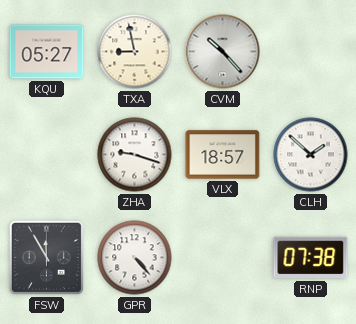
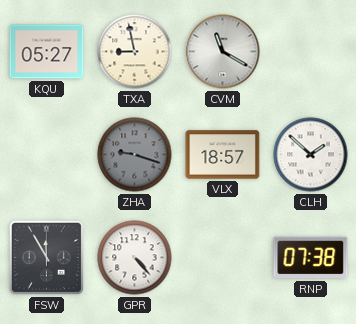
CVM: 10:23 -> 11:20 (223, 52)
ZHA dial: white -> grey (135, 155)
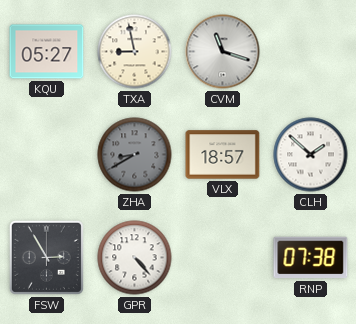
CVM: 11:20 -> 11:18 (223, 52)
ZHA: 9:18 -> 8:40 (135, 155)
FSW: 11:55 -> 2:55 (46, 257)
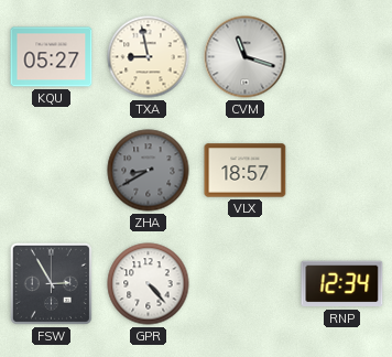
CLH: 1:52 -> none (311, 155)
RNP: 07:38 -> 12:34 (342, 284)
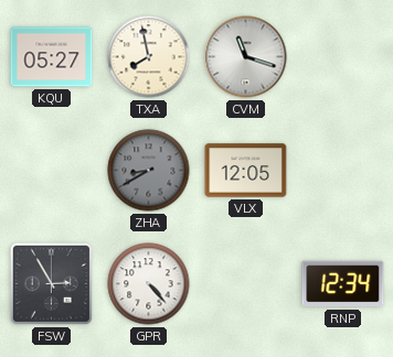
TXA: 8:58 -> 7:58 (149, 57)
VLX: 18:57 -> 12:05 (246, 171)
